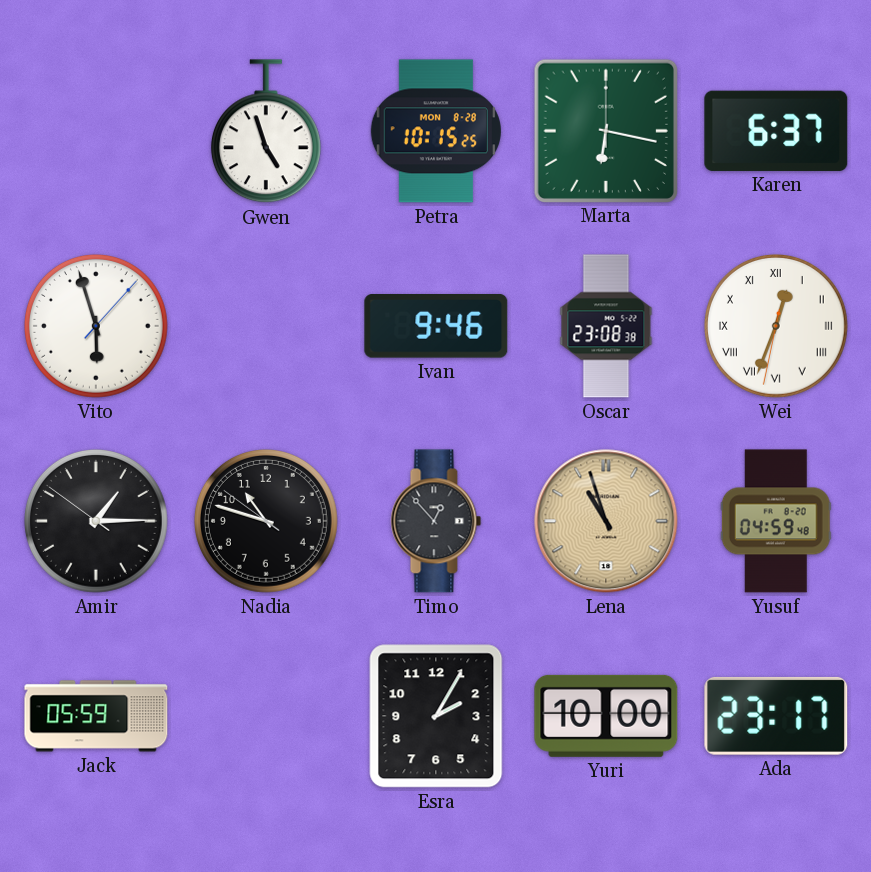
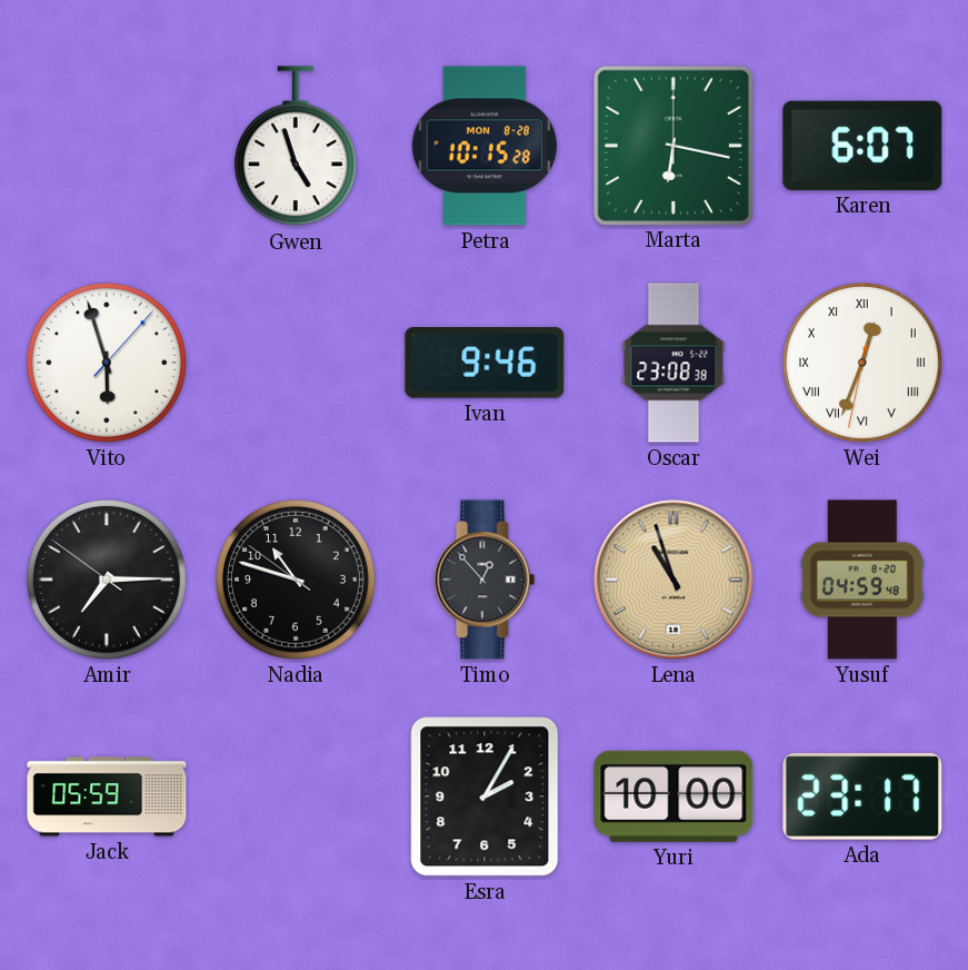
Petra: 10:15:25 -> 10:15:28 (485, 146)
Karen: 6:37 -> 6:07 (862, 146)
Amir: 1:14 -> 7:14 (107, 580)
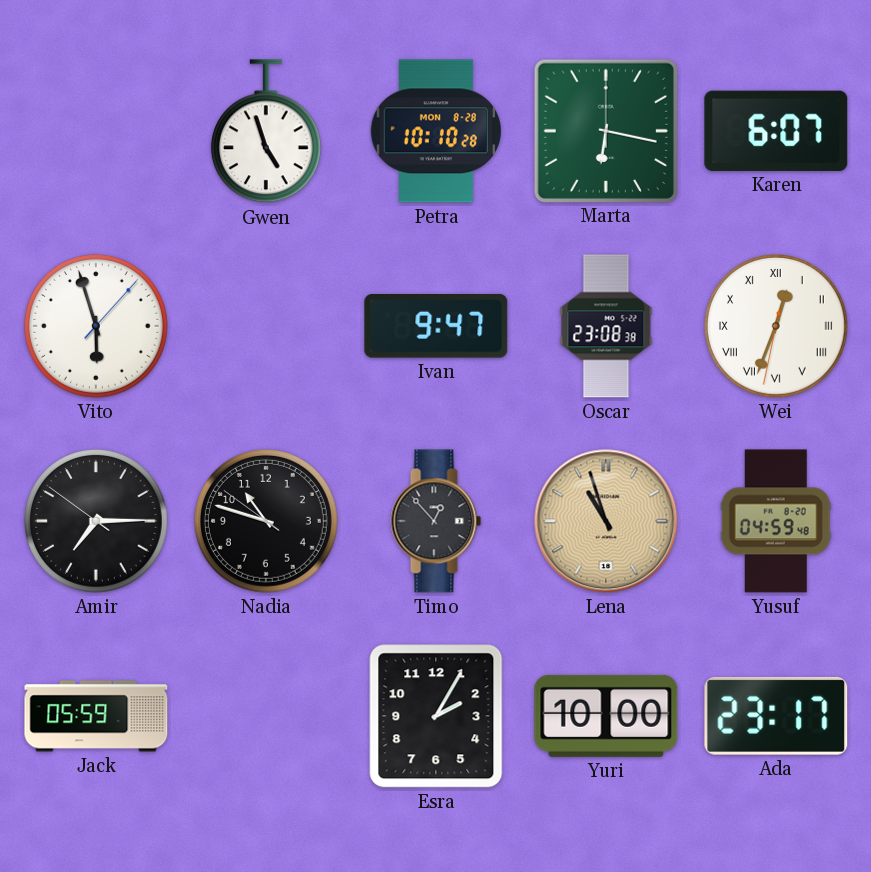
Petra: 10:15 -> 10:10 (436, 131)
Ivan: 9:46 -> 9:47 (436, 327)
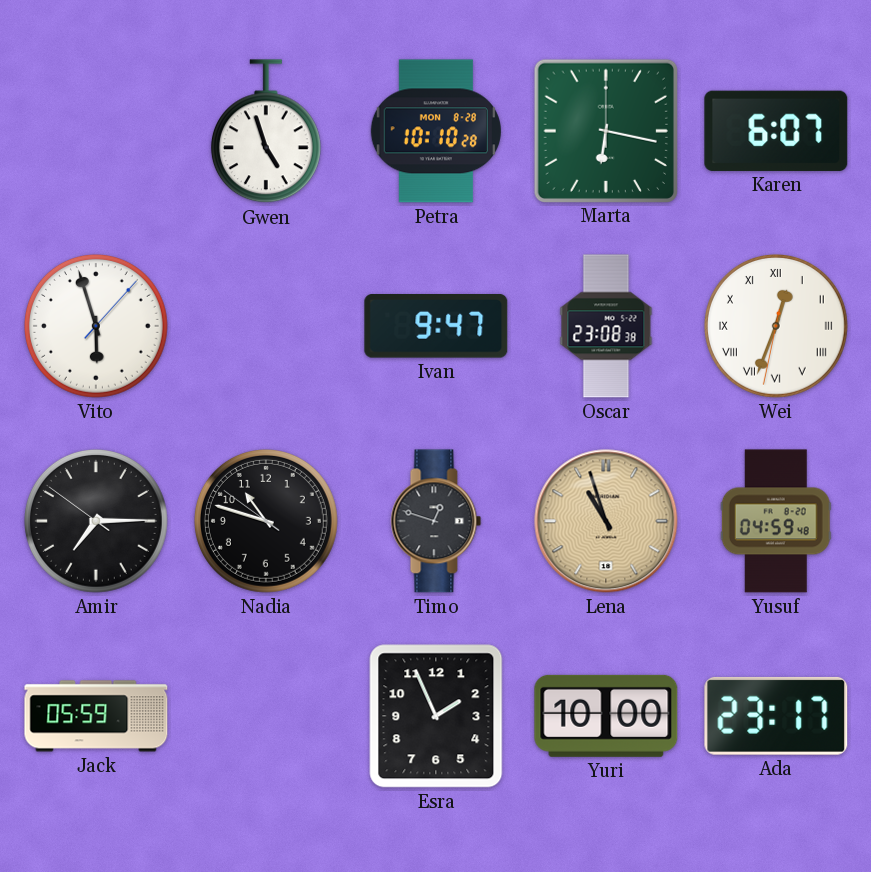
Timo: 12:53 -> 12:48 (436, 521)
Esra: 2:05 -> 1:56 (436, 716)
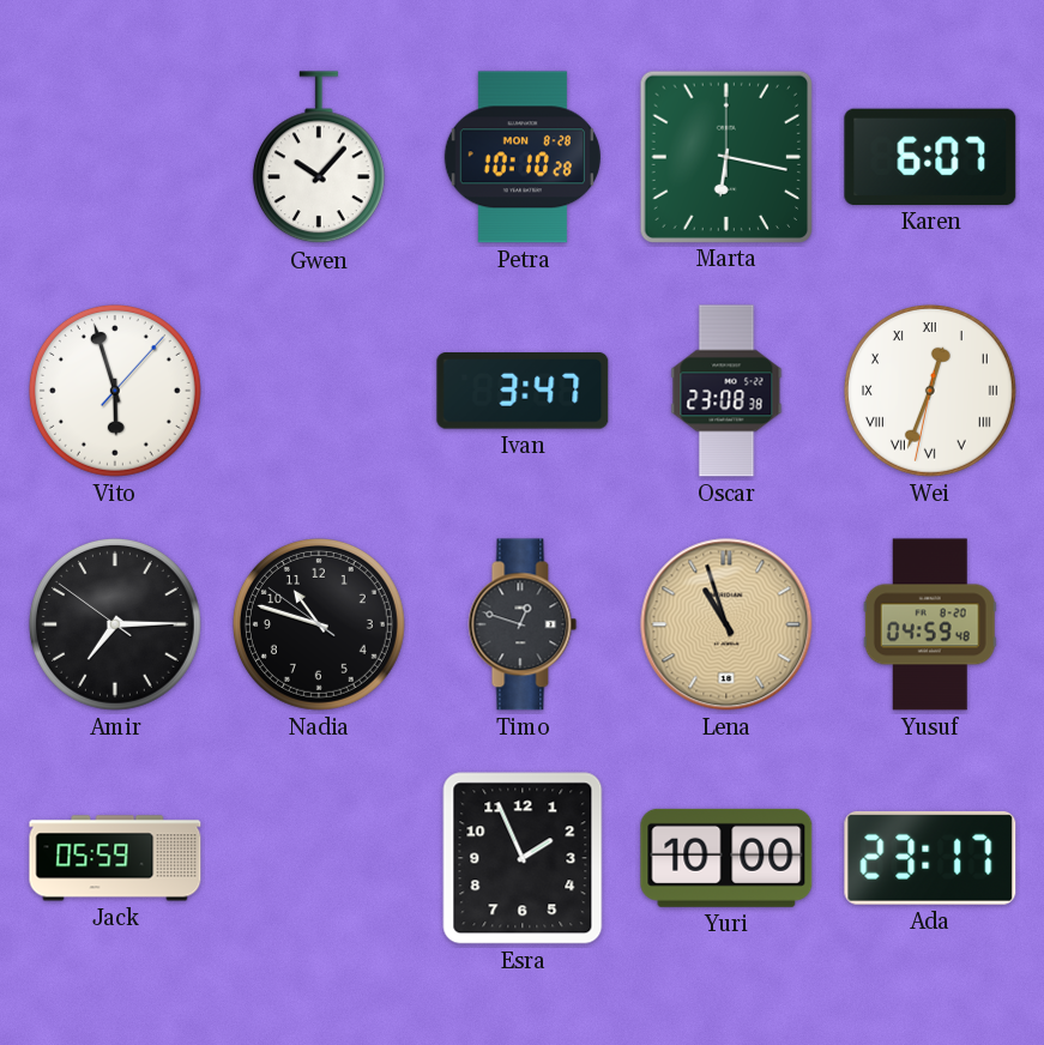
Gwen: 4:57 -> 10:07 (319, 158)
Ivan: 9:47 -> 3:47 (523, 392)
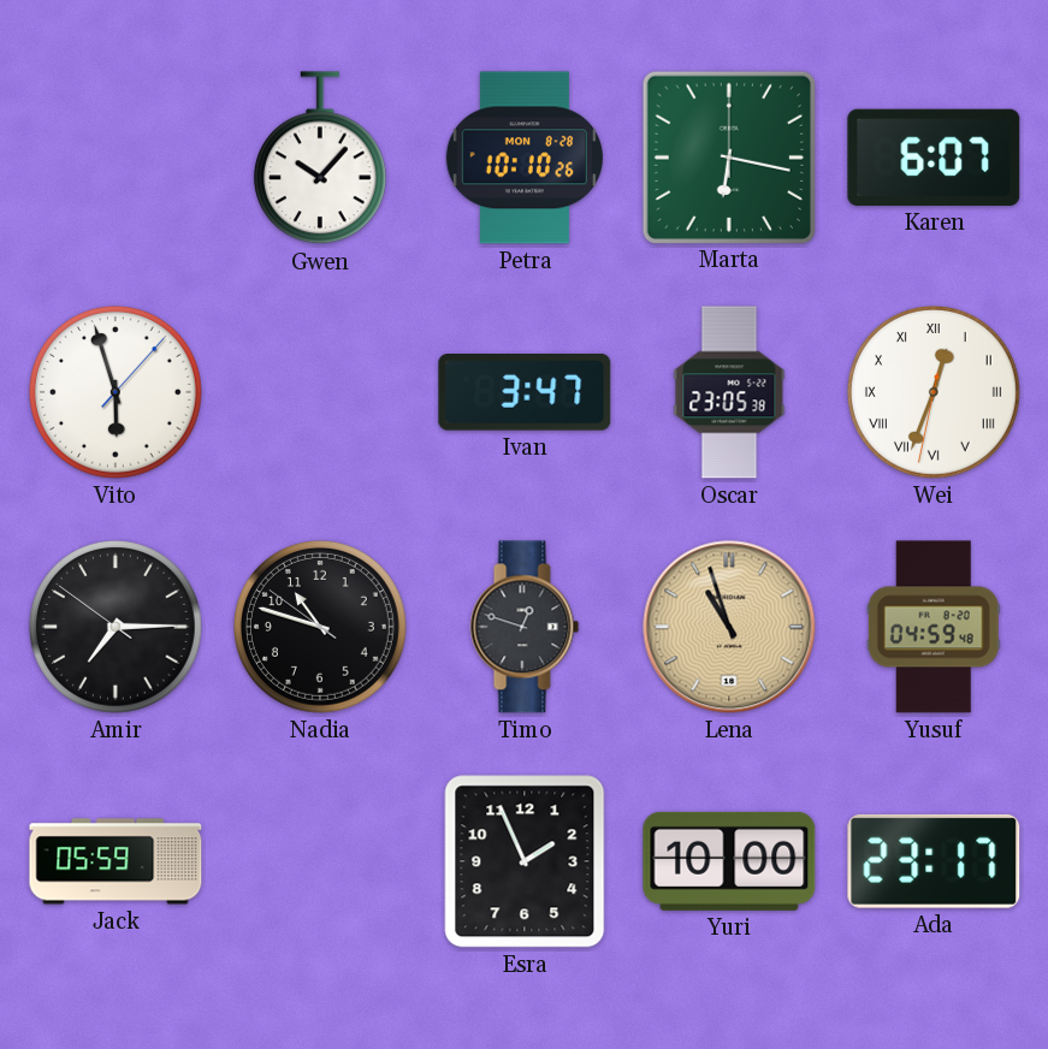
Petra: 10:10:28 -> 10:10:26 (525, 158)
Oscar: 23:08 -> 23:05 (729, 392)
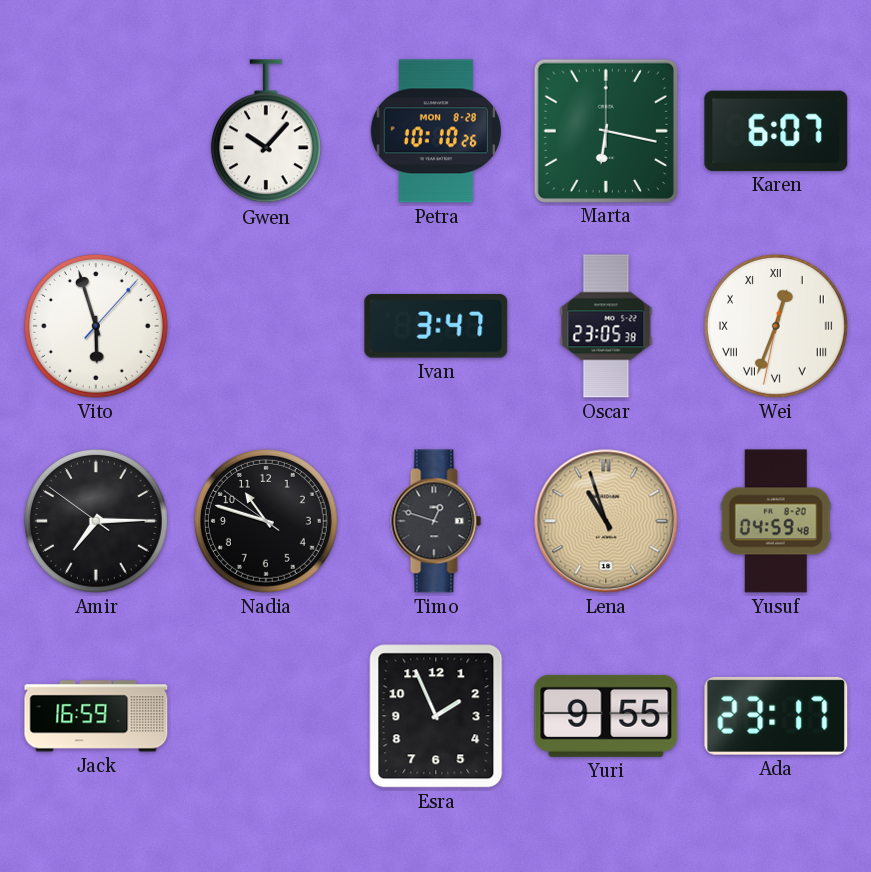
Jack: 05:59 -> 16:59 (96, 716)
Yuri: 10:00 -> 9:55 (606, 716)
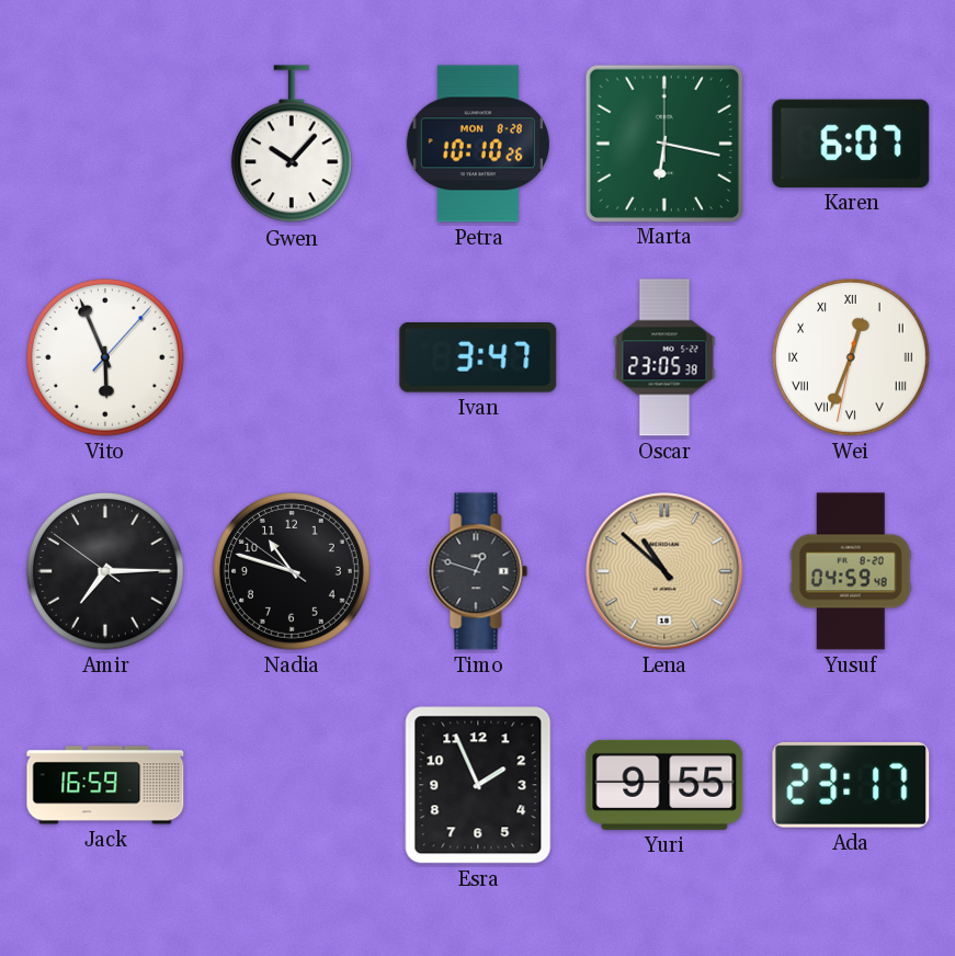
Vito: 5:57 -> 5:56 (105, 357)
Lena: 10:57 -> 10:52 (664, 571)
